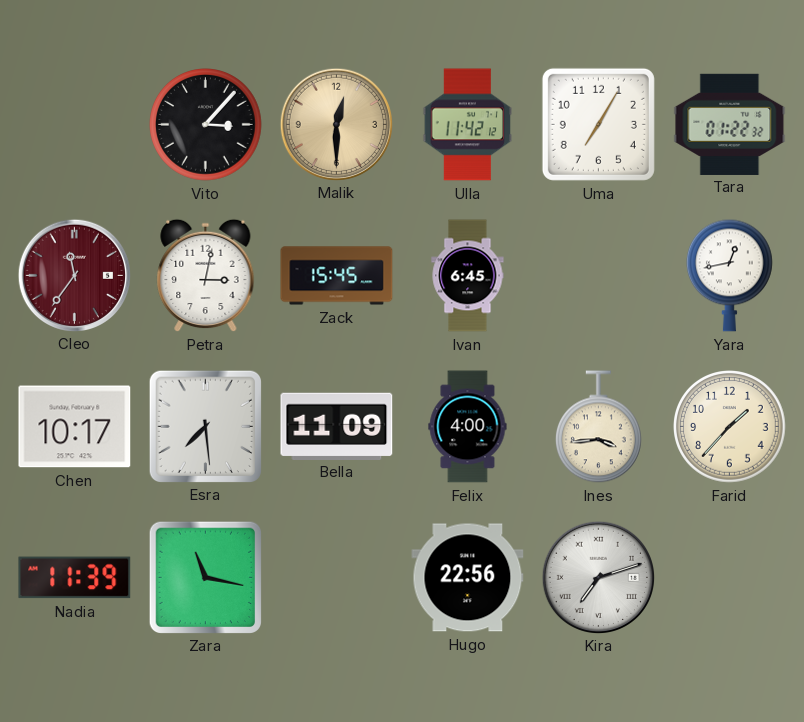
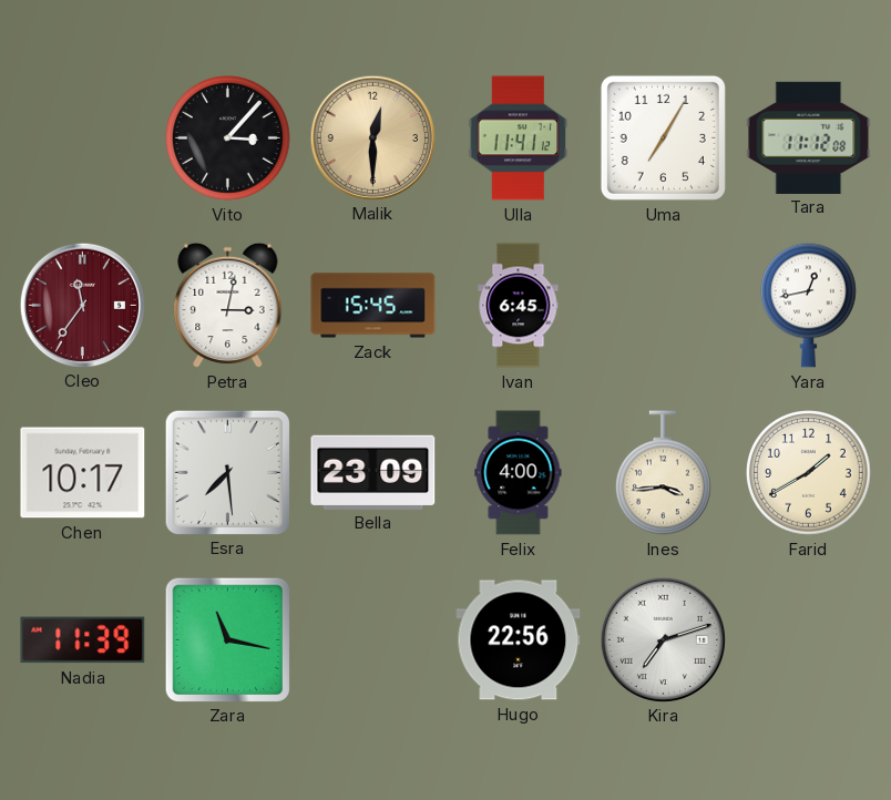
Ulla: 11:42 -> 11:41 (519, 139)
Tara: 01:22 -> 11:12 (809, 137)
Bella: 11:09 -> 23:09 (373, 472)
Farid: 1:37 -> 1:40 (809, 473)
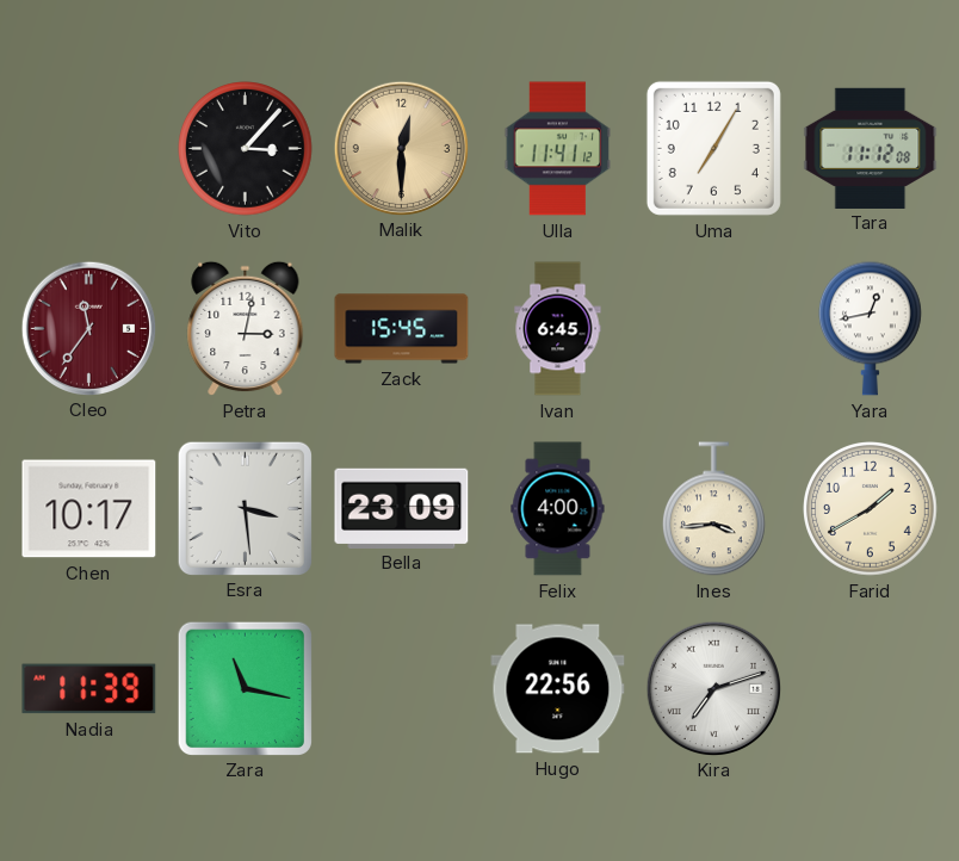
Esra: 7:29 -> 3:29 (245, 508)
